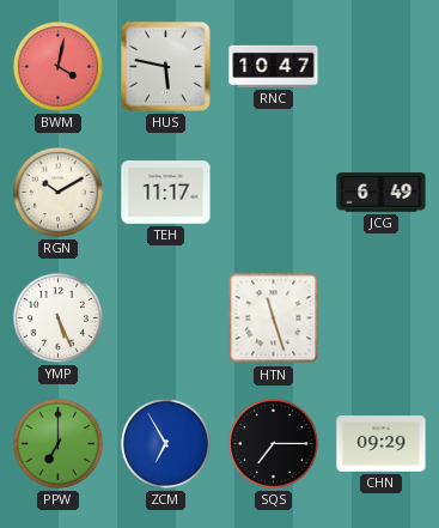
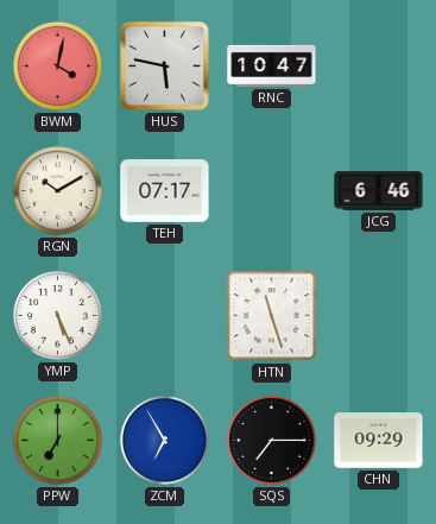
TEH: 11:17 -> 07:17 (165, 191)
JCG: 6:49 -> 6:46 (379, 191)
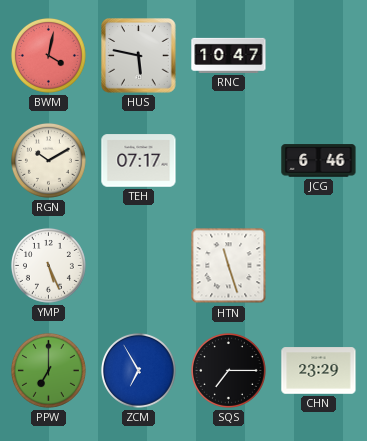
CHN: 09:29 -> 23:29 (319, 371)
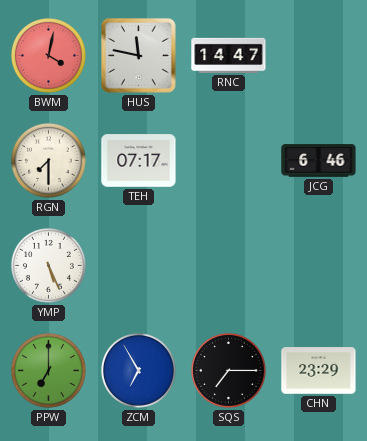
HUS: 5:47 -> 11:47 (139, 56)
RNC: 10:47 -> 14:47 (229, 55)
RGN: 10:10 -> 7:30 (48, 160)
HTN: 11:27 -> none (229, 266)
